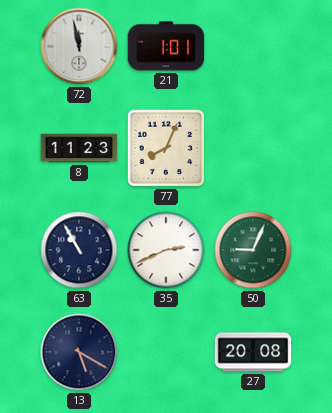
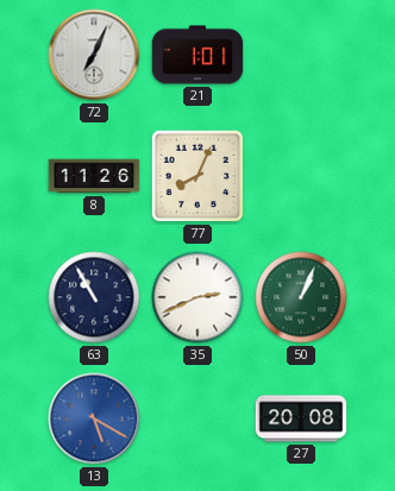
72: 11:58 -> 7:04 (94, 55)
8: 11:23 -> 11:26 (94, 176)
50: 9:04 -> 1:04 (301, 297)
13 dial: navy -> blue (94, 418)
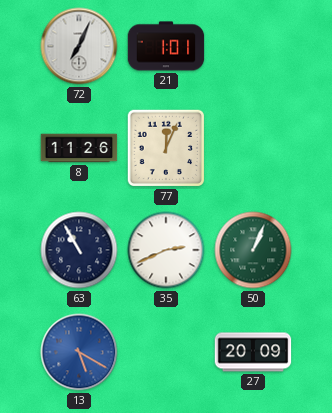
77: 8:04 -> 12:04 (166, 148)
27: 20:08 -> 20:09 (253, 352)
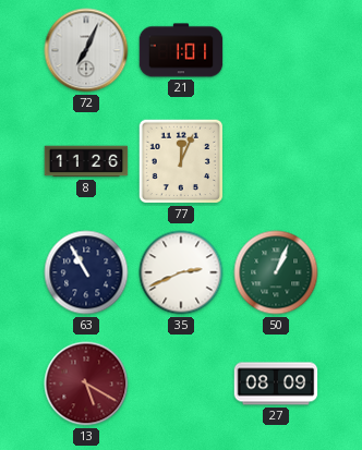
13 dial: blue -> burgundy (86, 384)
27: 20:09 -> 08:09 (276, 384)
